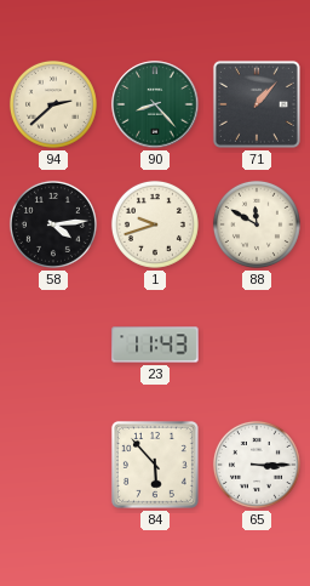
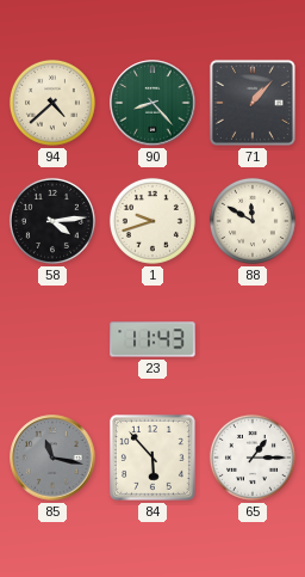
94: 2:38 -> 4:38 (52, 103)
85: none -> 11:17 (52, 458)
65: 3:15 -> 1:15 (253, 458)
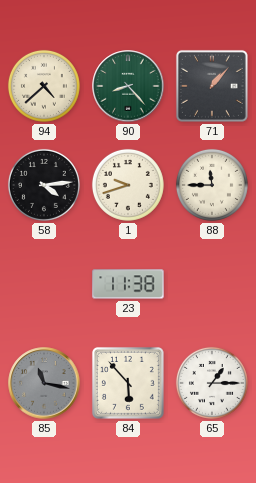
88: 11:50 -> 11:45 (212, 185)
23: 11:43 -> 11:38 (128, 284)
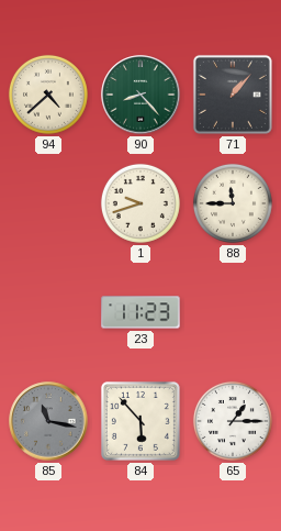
58: 4:14 -> none (44, 185)
23: 11:38 -> 11:23 (140, 312)
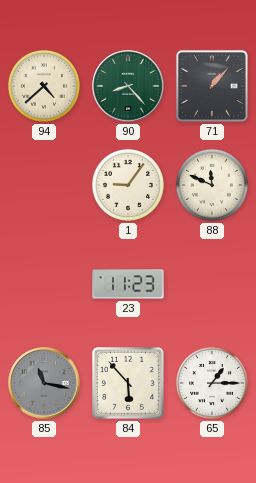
1: 9:42 -> 9:06 (128, 185)
88: 11:45 -> 11:49 (212, 185)
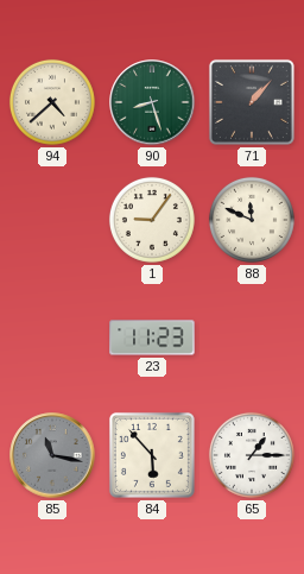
90: 8:23 -> 8:27 (152, 102)
